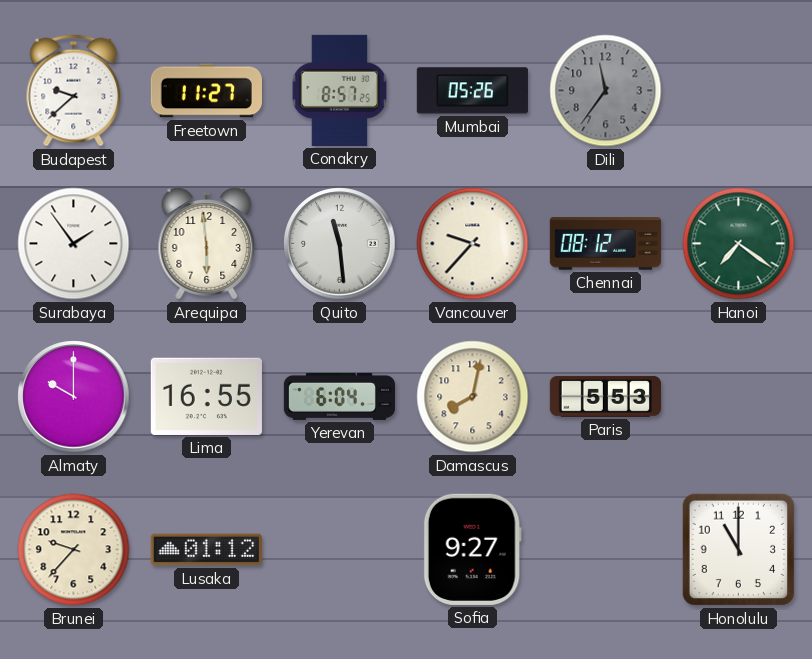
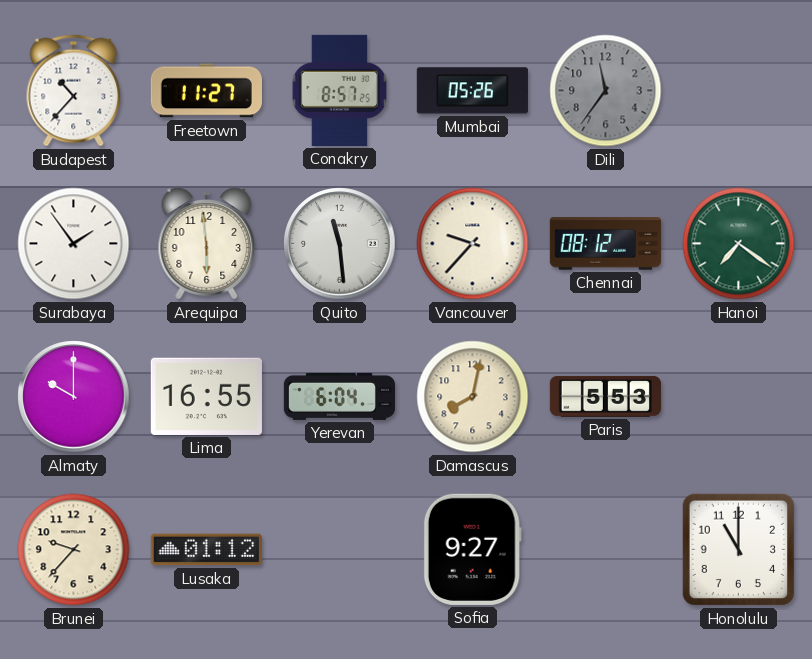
Budapest: 9:38 -> 10:37 (74, 91)
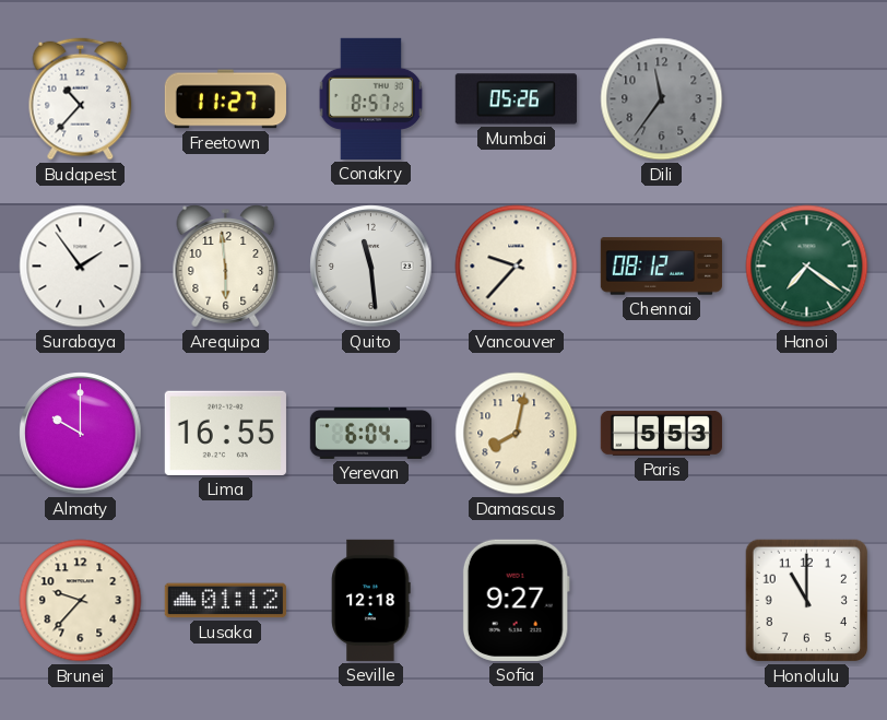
Seville: none -> 12:18 (371, 600)
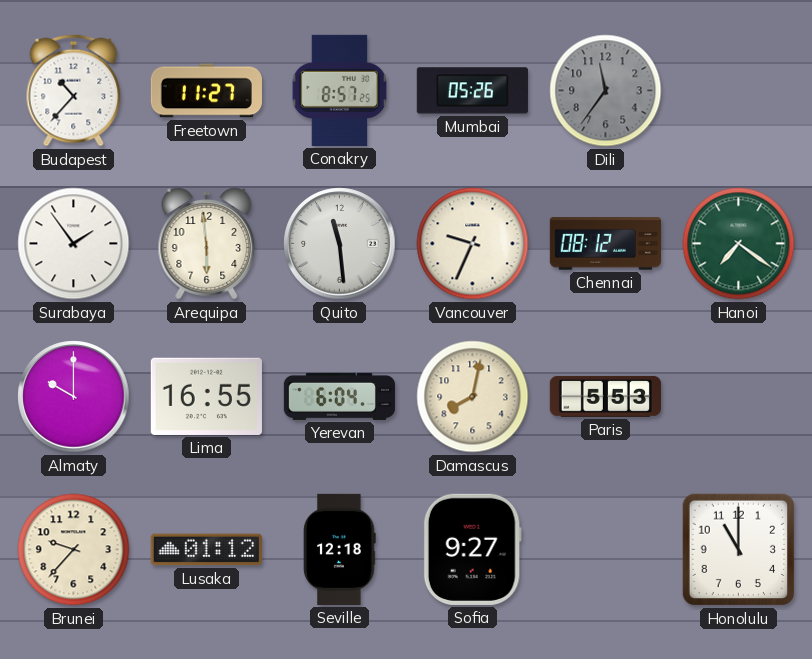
Vancouver: 9:37 -> 9:34 (473, 244)
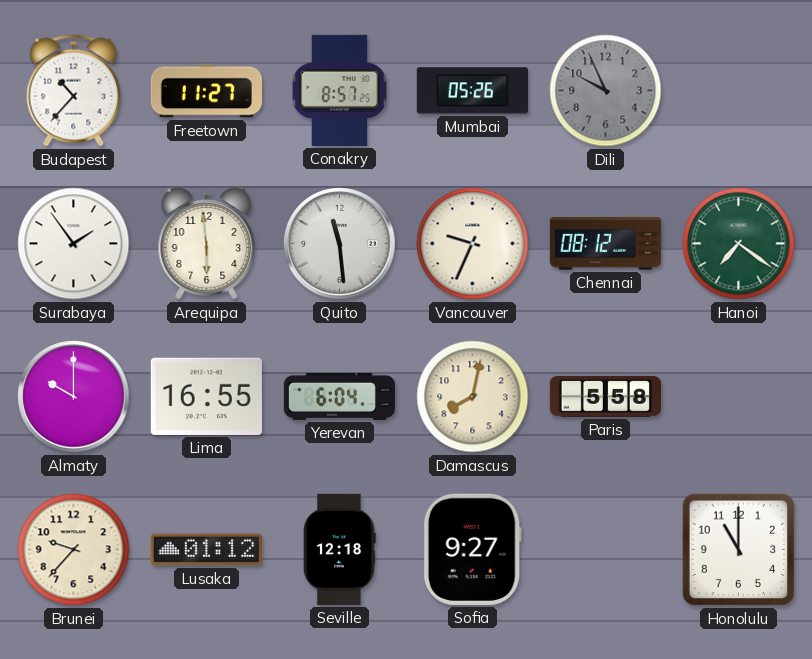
Dili: 11:36 -> 9:56 (606, 91)
Paris: 5:53 -> 5:58 (605, 396)
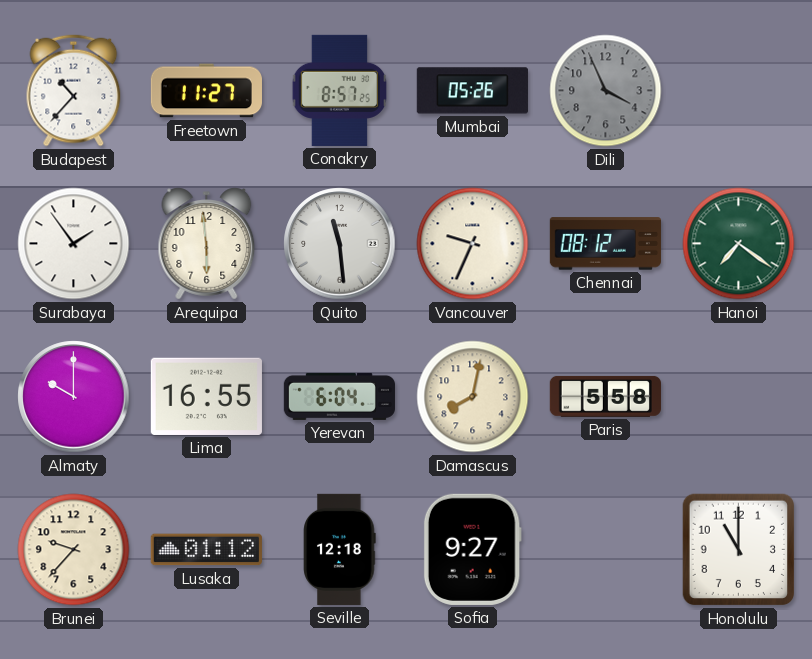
Dili: 9:56 -> 3:56 (606, 91)
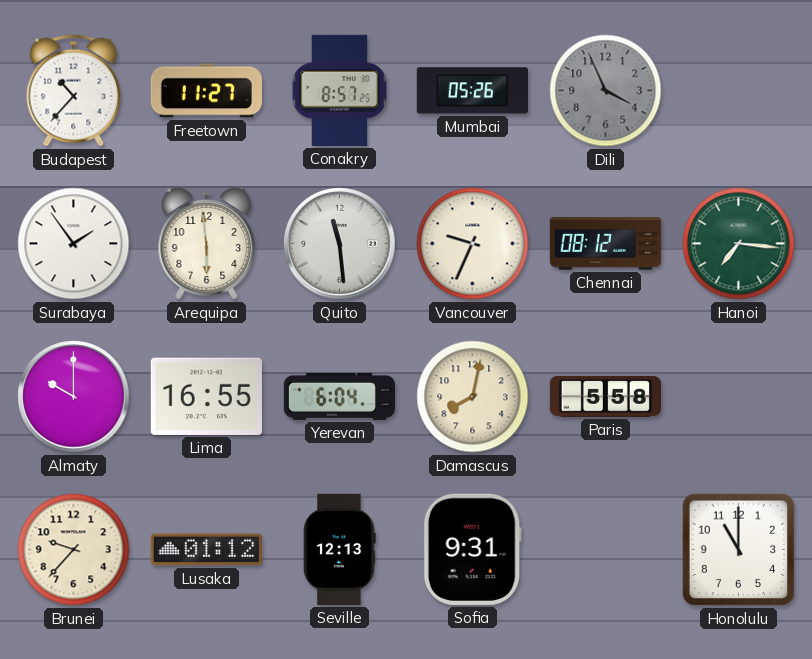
Hanoi: 7:21 -> 7:16 (739, 244)
Seville: 12:18 -> 12:13 (340, 549)
Sofia: 9:27 -> 9:31 (472, 549)
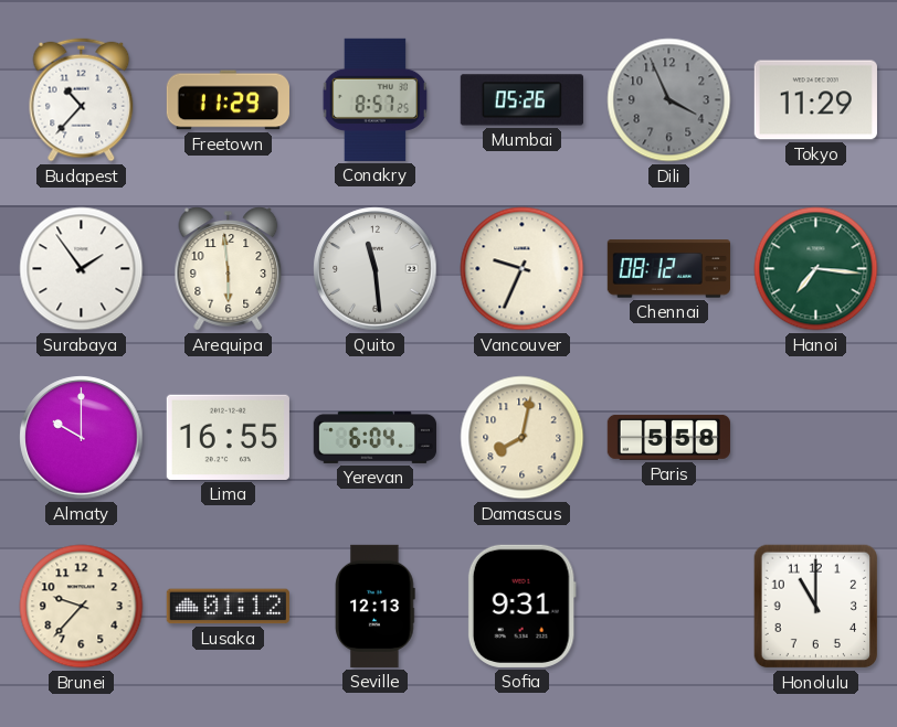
Freetown: 11:27 -> 11:29 (228, 100)
Tokyo: none -> 11:29 (815, 100)
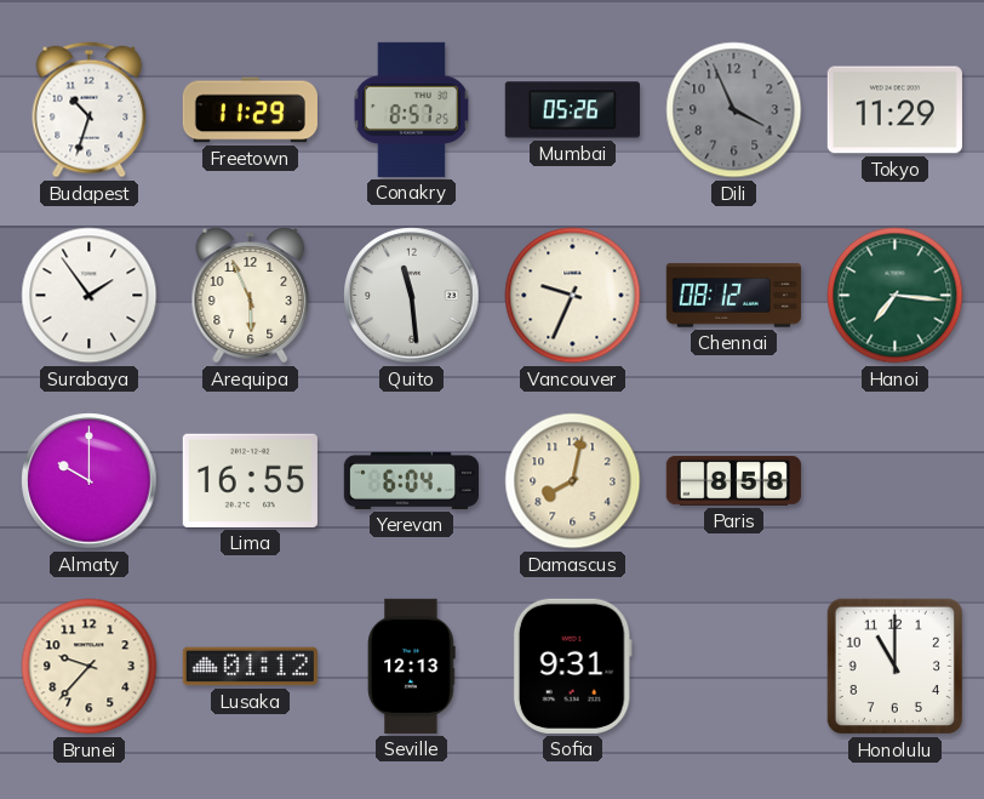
Budapest: 10:37 -> 10:33 (90, 110)
Arequipa: 5:59 -> 5:56 (251, 296)
Paris: 5:58 -> 8:58 (733, 480)
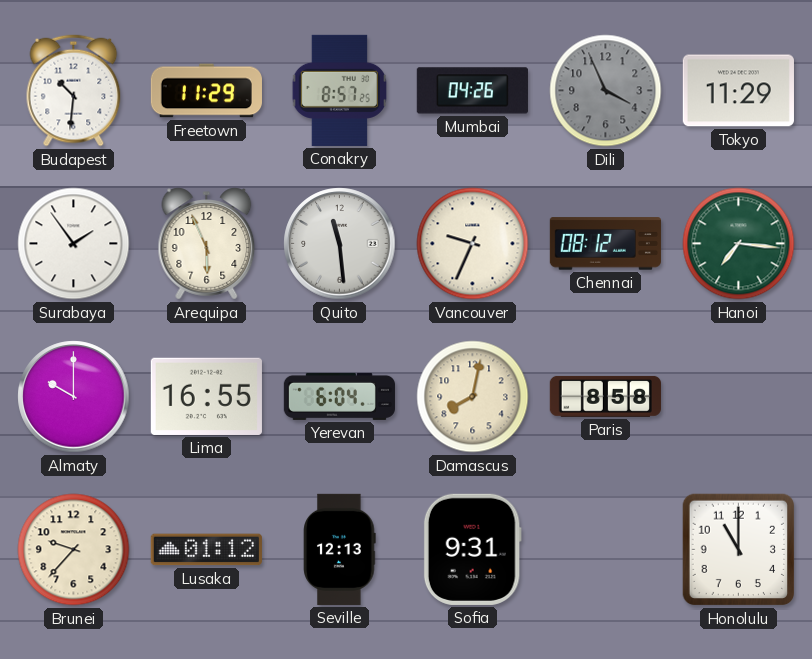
Budapest: 10:33 -> 10:31 (74, 91)
Mumbai: 05:26 -> 04:26 (472, 91)
